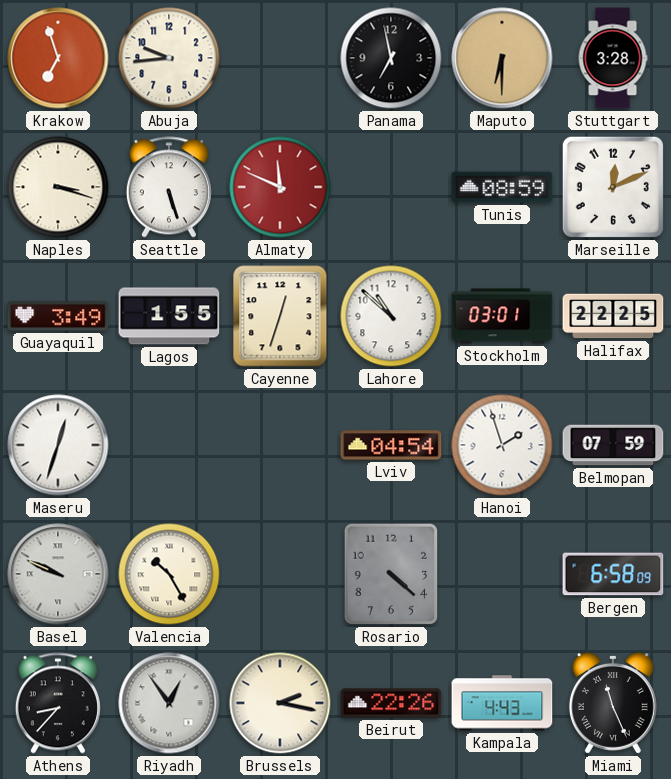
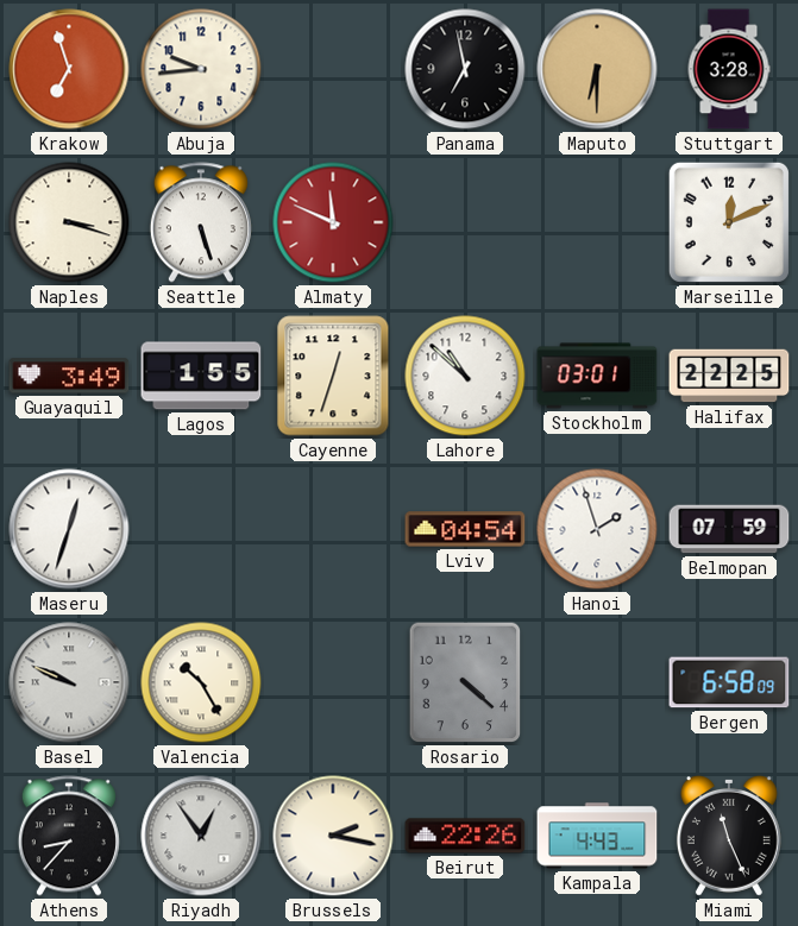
Tunis: 08:59 -> none (502, 187)
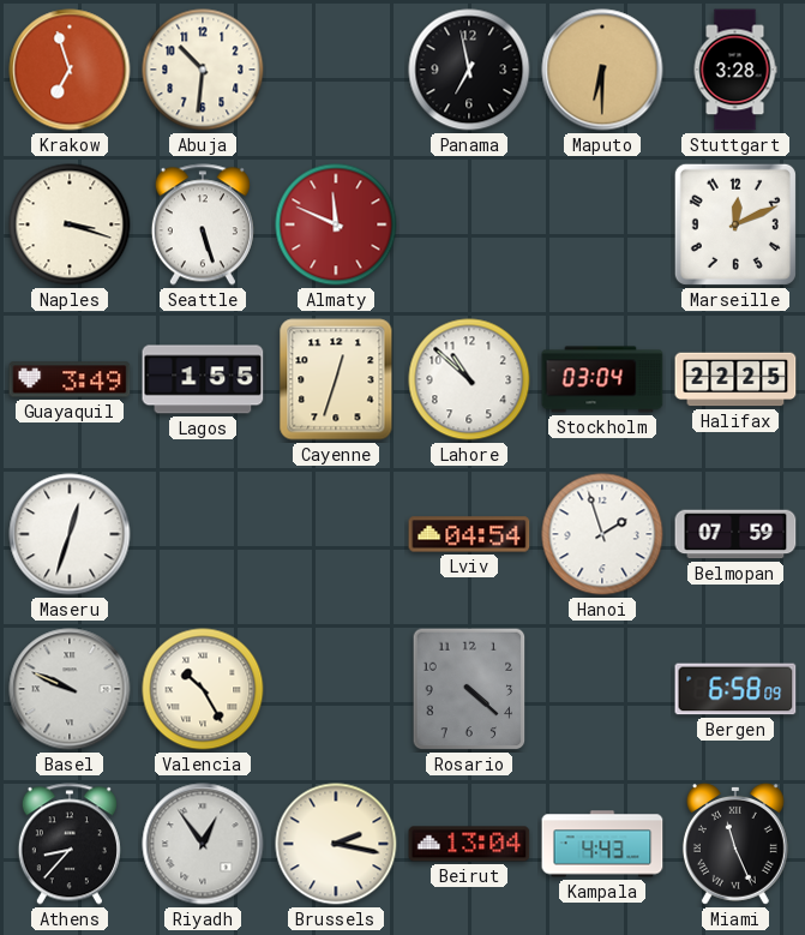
Abuja: 9:44 -> 10:31 (203, 70)
Stockholm: 03:01 -> 03:04 (602, 379)
Beirut: 22:26 -> 13:04 (469, 844)
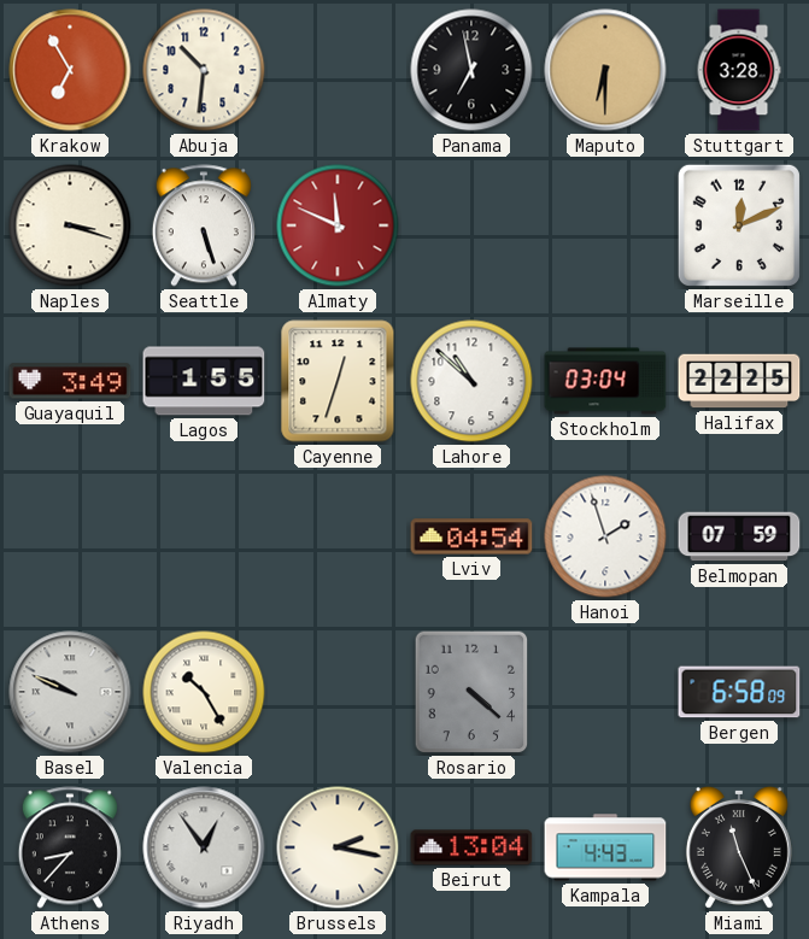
Krakow: 6:57 -> 6:55 (70, 70)
Maseru: 12:33 -> none (70, 534)
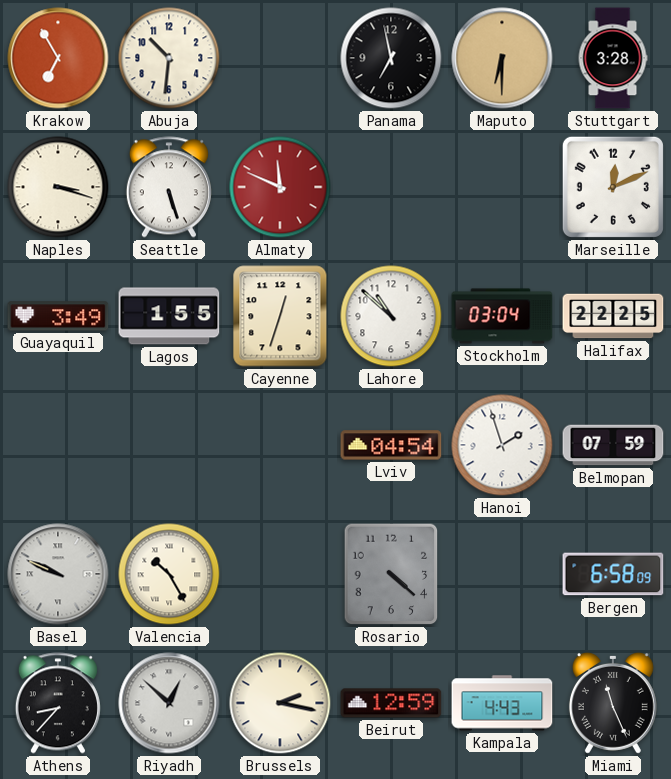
Riyadh: 12:54 -> 12:52 (169, 703)
Beirut: 13:04 -> 12:59 (391, 703)
